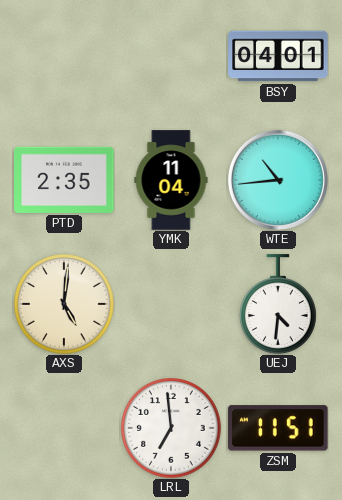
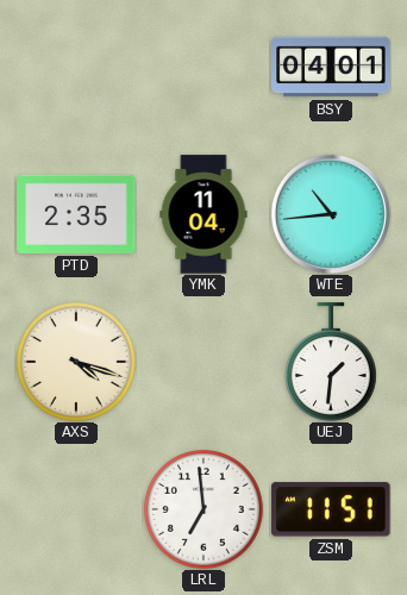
AXS: 5:01 -> 4:18 (77, 363)
UEJ: 4:31 -> 1:31 (331, 362)
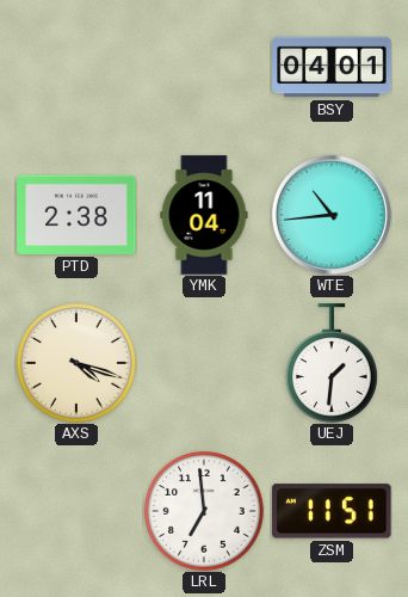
PTD: 2:35 -> 2:38 (76, 215)
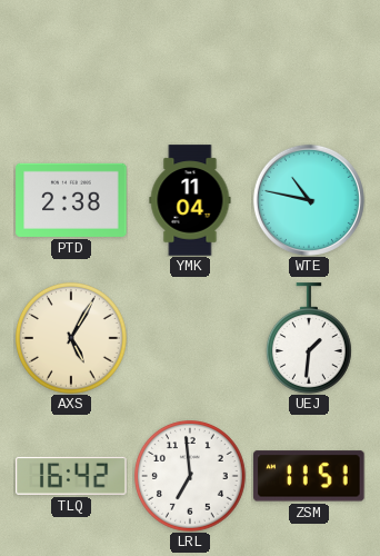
BSY: 04:01 -> none (332, 67)
WTE: 10:44 -> 10:47 (309, 200)
AXS: 4:18 -> 5:05 (72, 339)
TLQ: none -> 16:42 (71, 476)
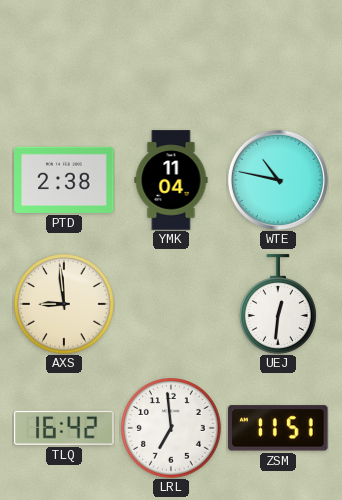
AXS: 5:05 -> 8:59 (65, 305)
UEJ: 1:31 -> 12:31 (278, 304)
